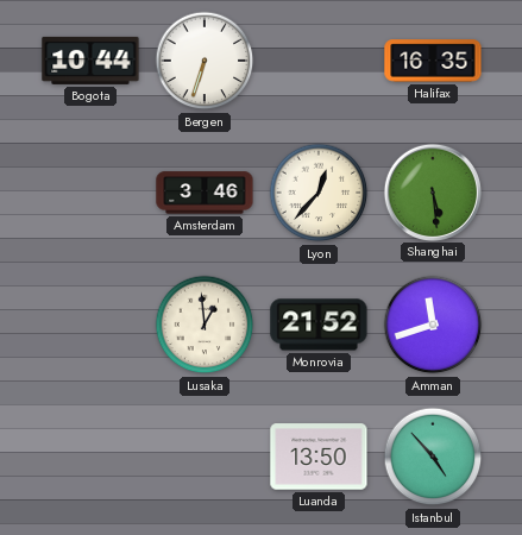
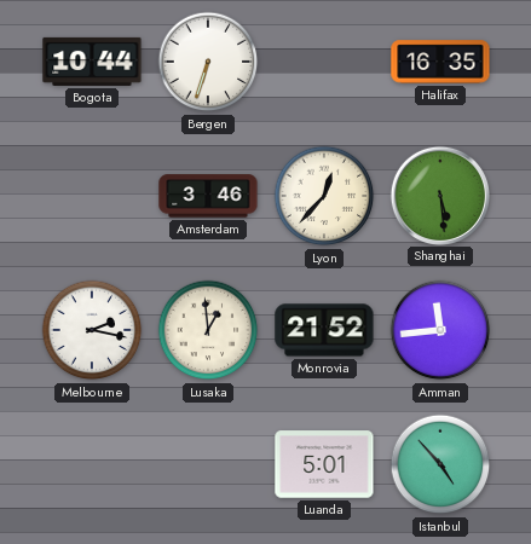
Melbourne: none -> 2:17 (92, 330)
Amman: 11:42 -> 11:44 (440, 330)
Luanda: 13:50 -> 5:01 (324, 464)
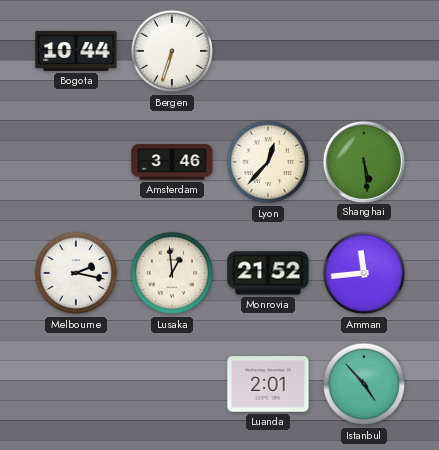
Halifax: 16:35 -> none (440, 62)
Luanda: 5:01 -> 2:01 (268, 384)
